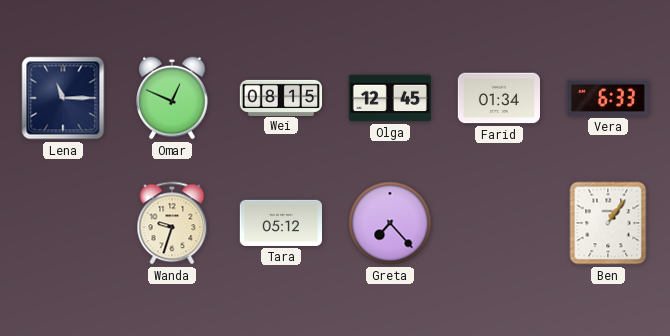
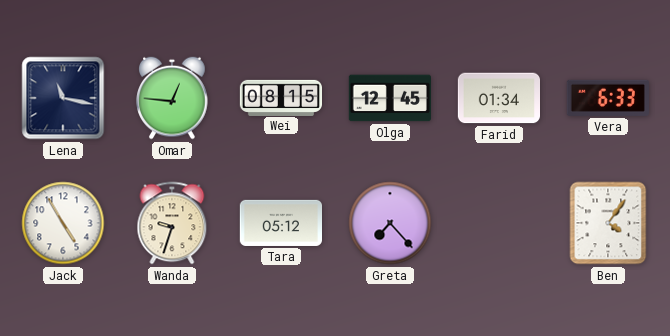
Lena: 11:15 -> 11:17 (63, 98)
Omar: 12:49 -> 12:46 (172, 98)
Jack: none -> 4:55 (63, 223)
Ben: 1:06 -> 4:06 (608, 223)
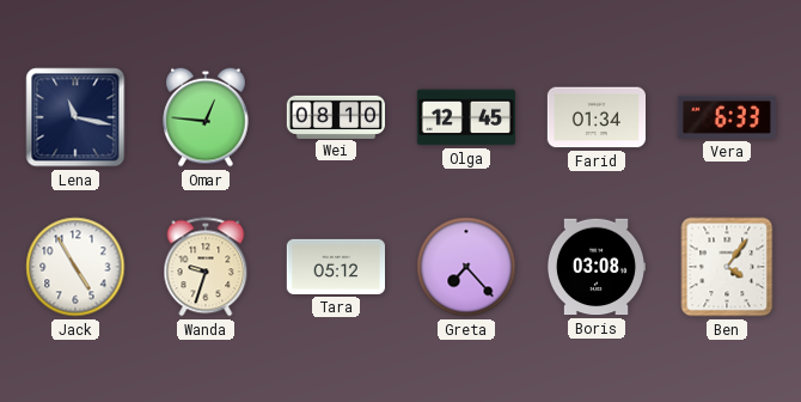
Wei: 08:15 -> 08:10 (336, 116)
Boris: none -> 03:08 (595, 267)
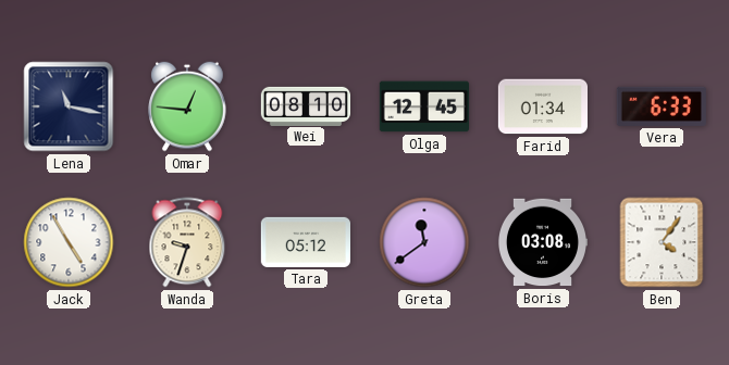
Greta: 7:23 -> 11:39 (424, 242)
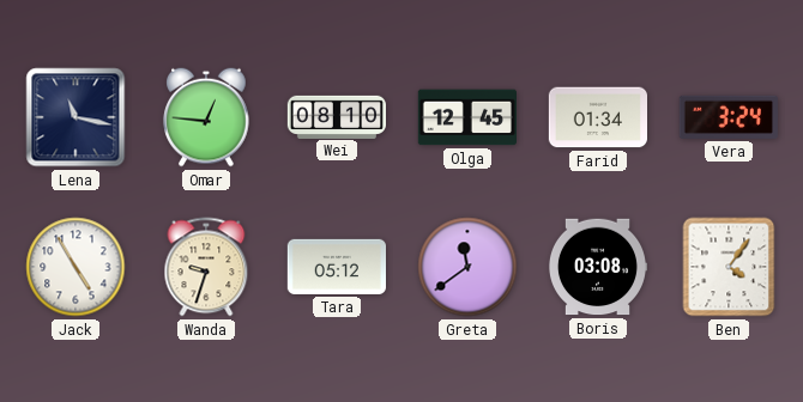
Vera: 6:33 -> 3:24 (729, 117)
